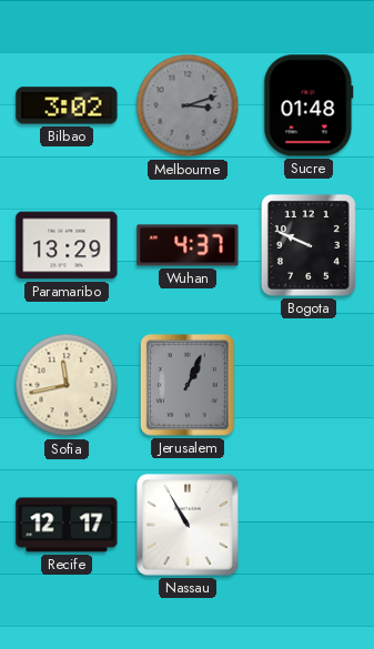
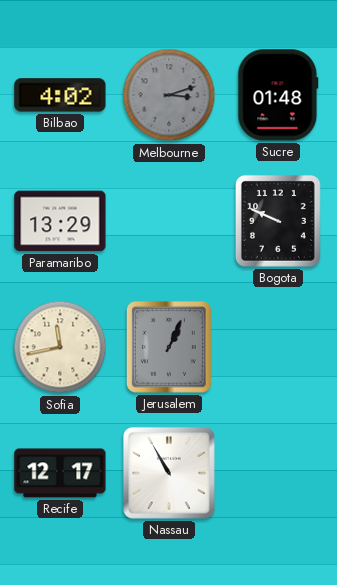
Bilbao: 3:02 -> 4:02 (60, 95)
Wuhan: 4:37 -> none (188, 245)
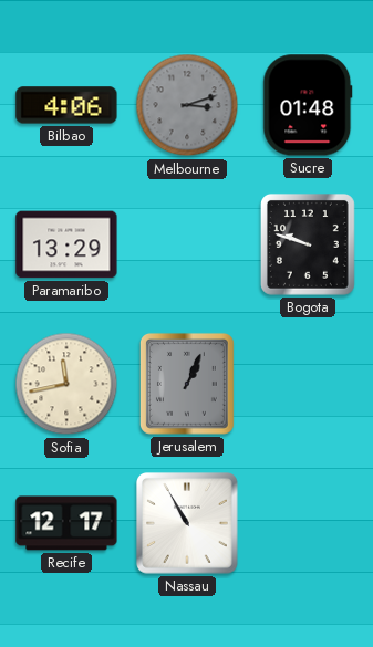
Bilbao: 4:02 -> 4:06 (66, 105)
Bogota: 9:49 -> 9:48 (308, 244)
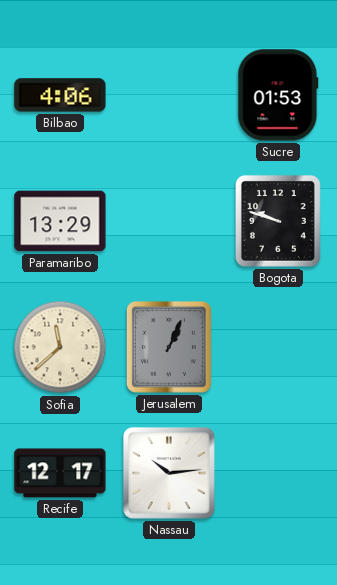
Melbourne: 3:12 -> none (187, 105)
Sucre: 01:48 -> 01:53 (278, 95)
Sofia: 11:43 -> 11:38 (60, 347)
Nassau: 10:55 -> 10:14 (170, 474)
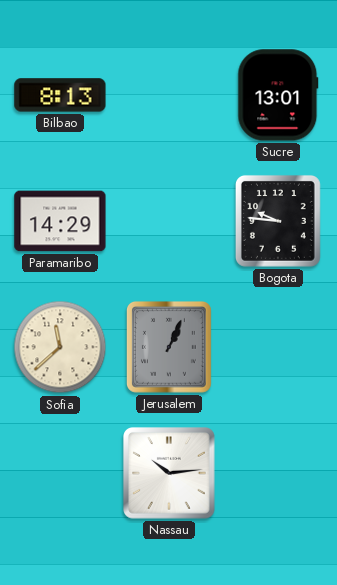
Bilbao: 4:06 -> 8:13 (60, 95)
Sucre: 01:53 -> 13:01 (278, 95)
Paramaribo: 13:29 -> 14:29 (60, 221)
Bogota: 9:48 -> 9:46 (278, 221)
Recife: 12:17 -> none (60, 473)
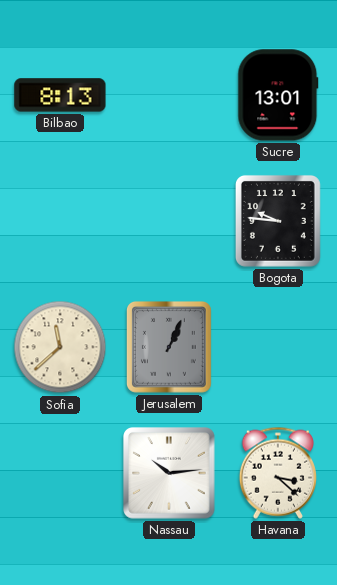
Paramaribo: 14:29 -> none (60, 221)
Havana: none -> 3:22 (278, 473)
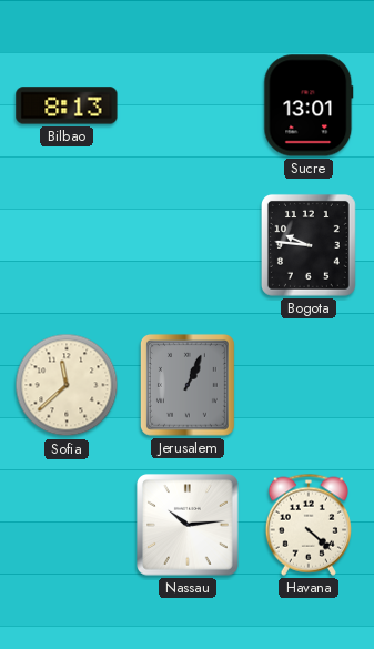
Havana: 3:22 -> 4:22 (309, 525)
